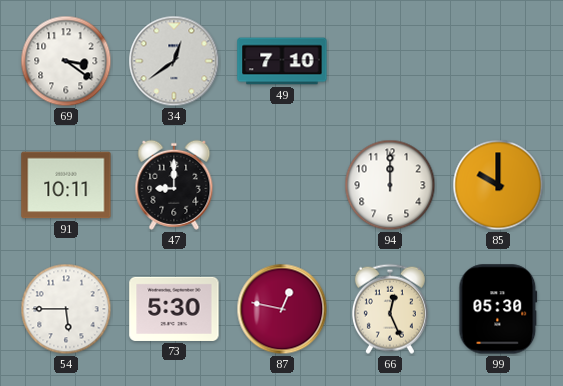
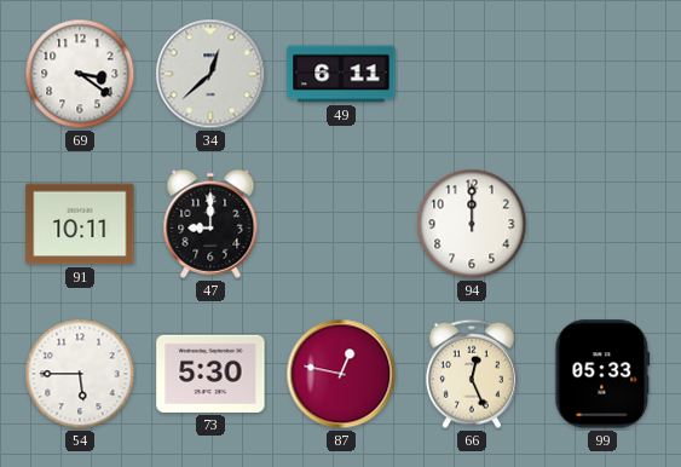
34: 12:39 -> 12:38 (210, 74)
49: 7:10 -> 6:11 (341, 74)
85: 10:00 -> none (498, 185)
99: 05:30 -> 05:33 (602, 374)
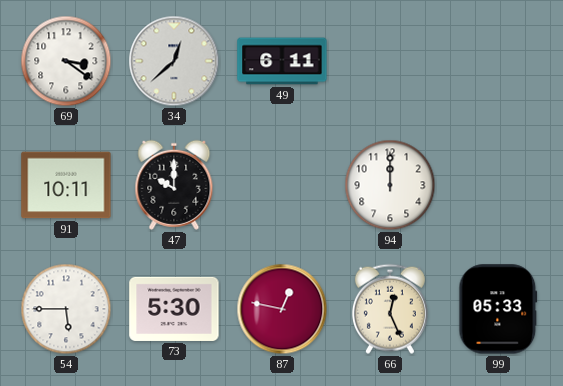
47: 9:00 -> 10:00 (174, 185)
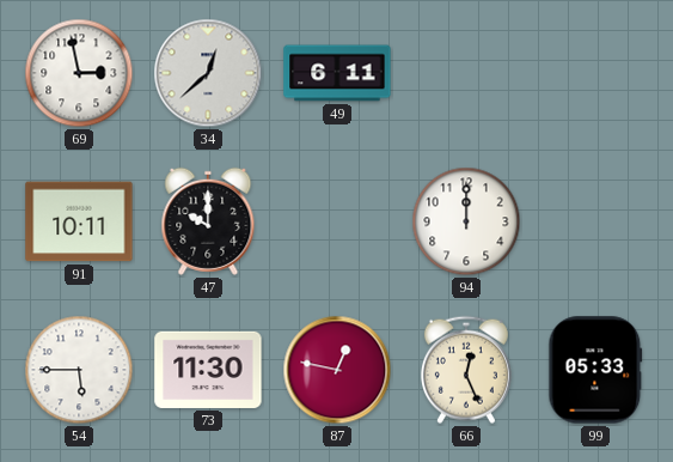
69: 3:21 -> 2:58 (79, 73)
73: 5:30 -> 11:30 (208, 370)
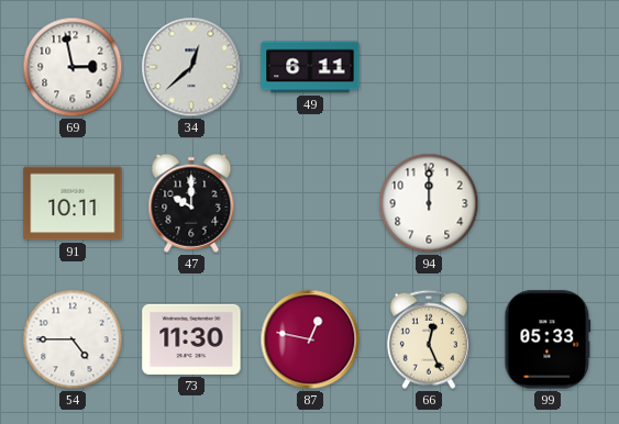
54: 5:45 -> 4:45 (73, 339)
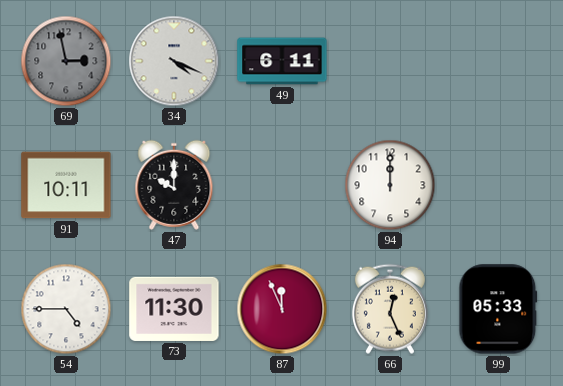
69 dial: white -> grey (66, 61)
34: 12:38 -> 4:19 (174, 61)
87: 12:47 -> 11:56 (282, 309)
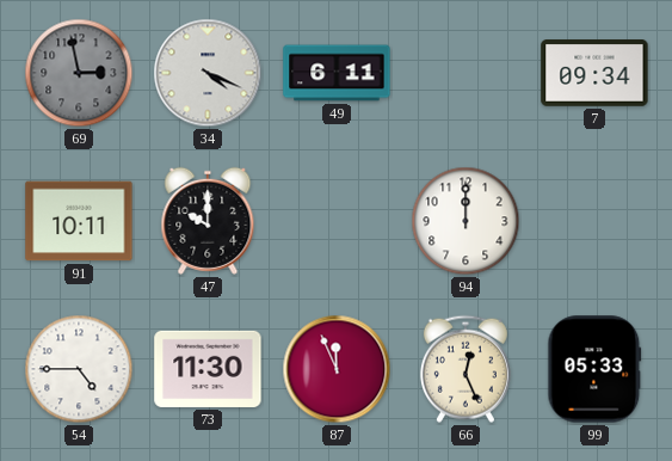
7: none -> 09:34 (594, 73)
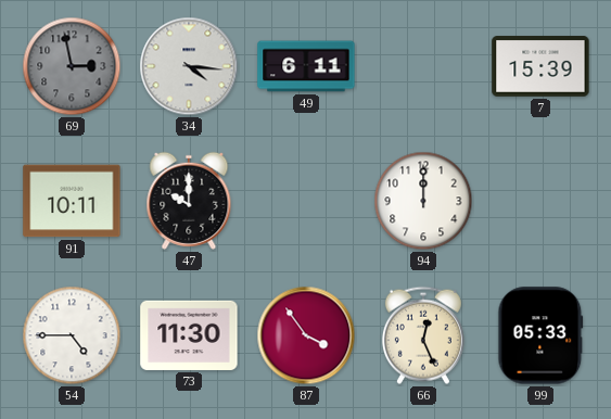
34: 4:19 -> 4:16 (189, 66)
7: 09:34 -> 15:39 (540, 66)
87: 11:56 -> 3:54 (306, 335)
